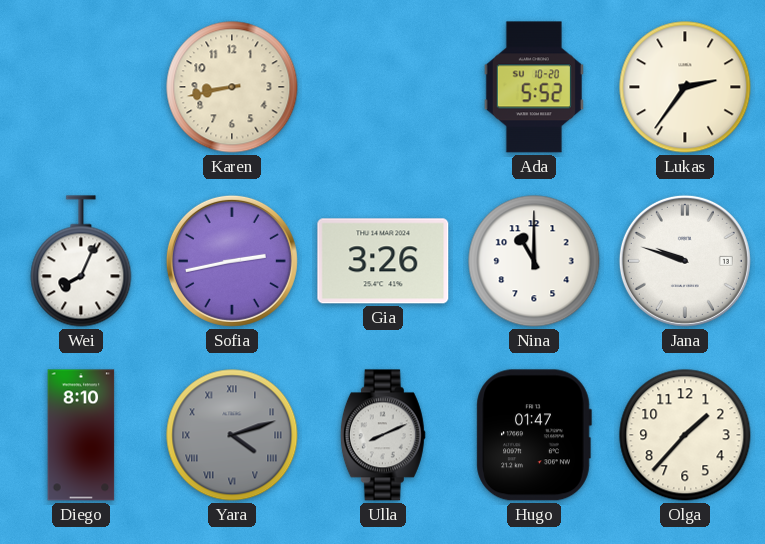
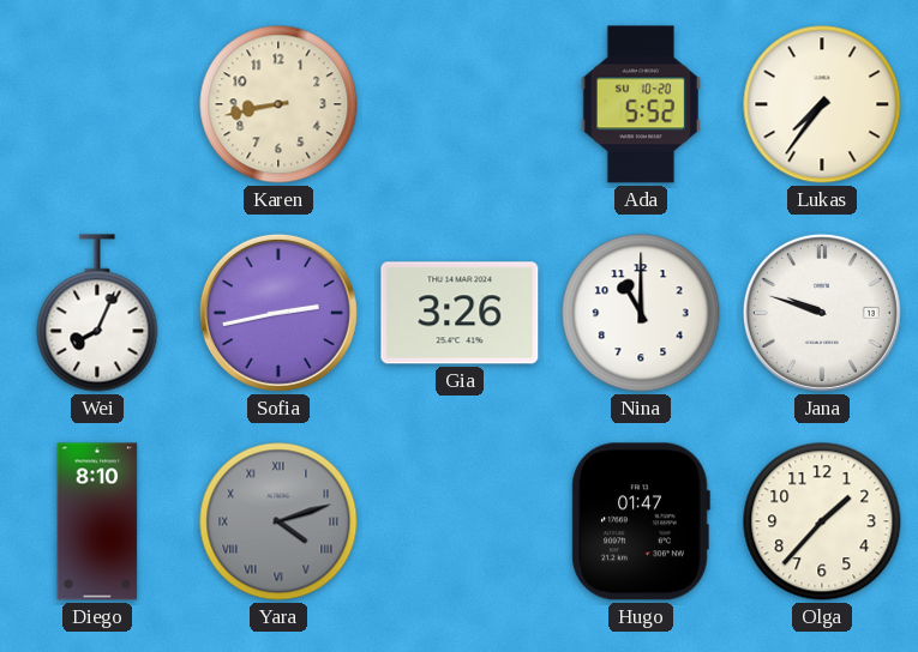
Lukas: 2:36 -> 7:36 (822, 104)
Ulla: 8:11 -> none (383, 435)
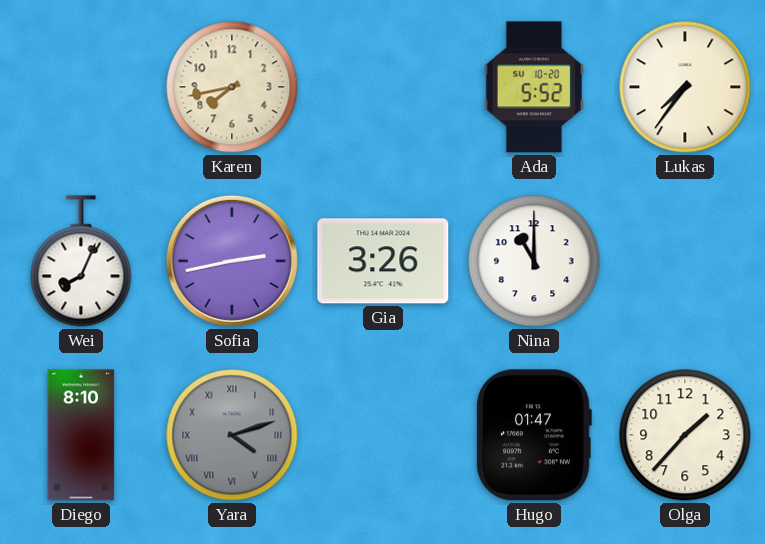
Karen: 8:43 -> 7:43 (232, 87)
Jana: 9:48 -> none (822, 313)
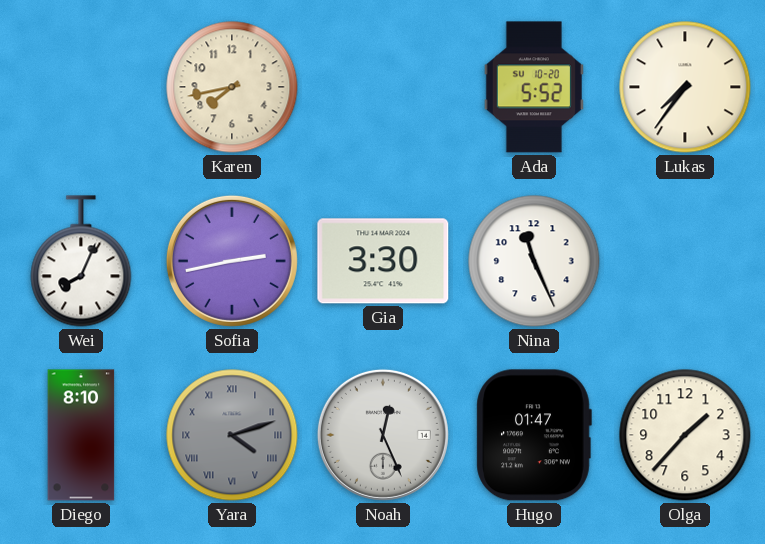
Gia: 3:26 -> 3:30 (383, 261)
Nina: 11:00 -> 11:26 (534, 261)
Noah: none -> 12:26 (383, 435)
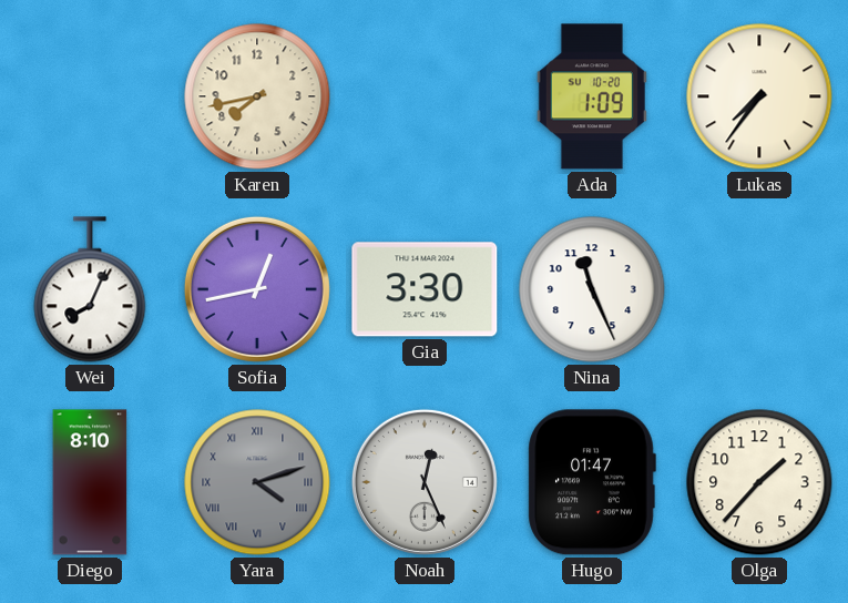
Ada: 5:52 -> 1:09 (592, 96)
Sofia: 2:43 -> 12:43 (257, 289)
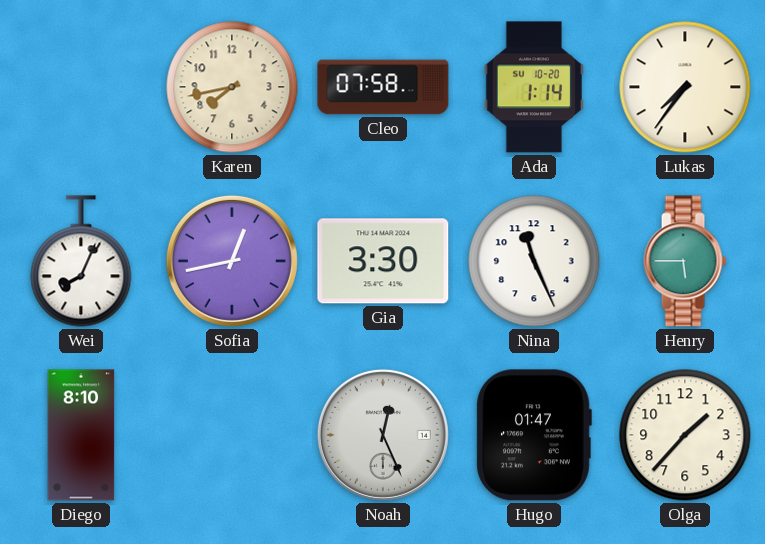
Cleo: none -> 07:58 (383, 87)
Ada: 1:09 -> 1:14 (534, 87)
Henry: none -> 5:45 (685, 261)
Yara: 4:12 -> none (257, 482)
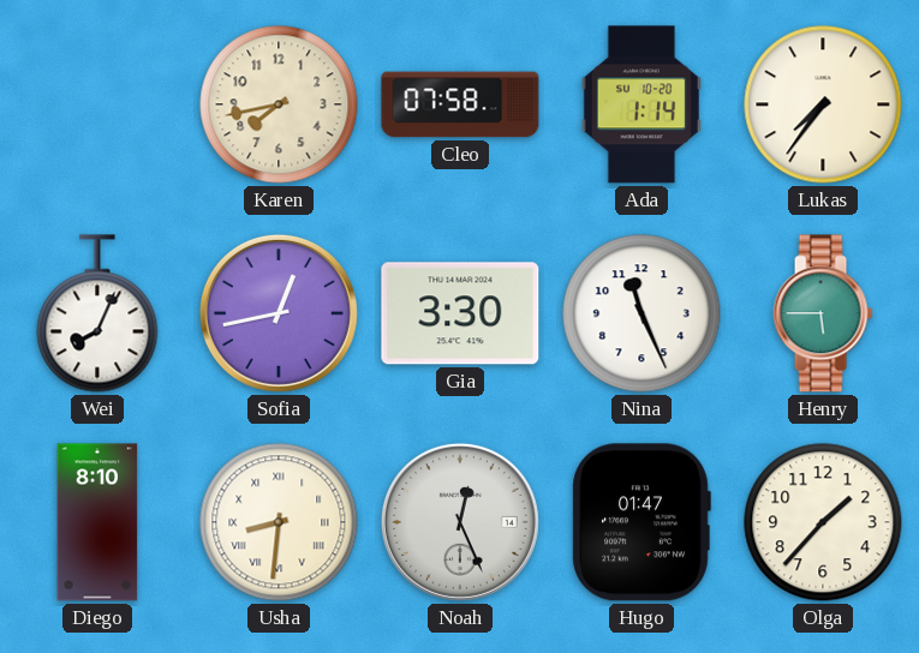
Usha: none -> 8:31 (279, 522)
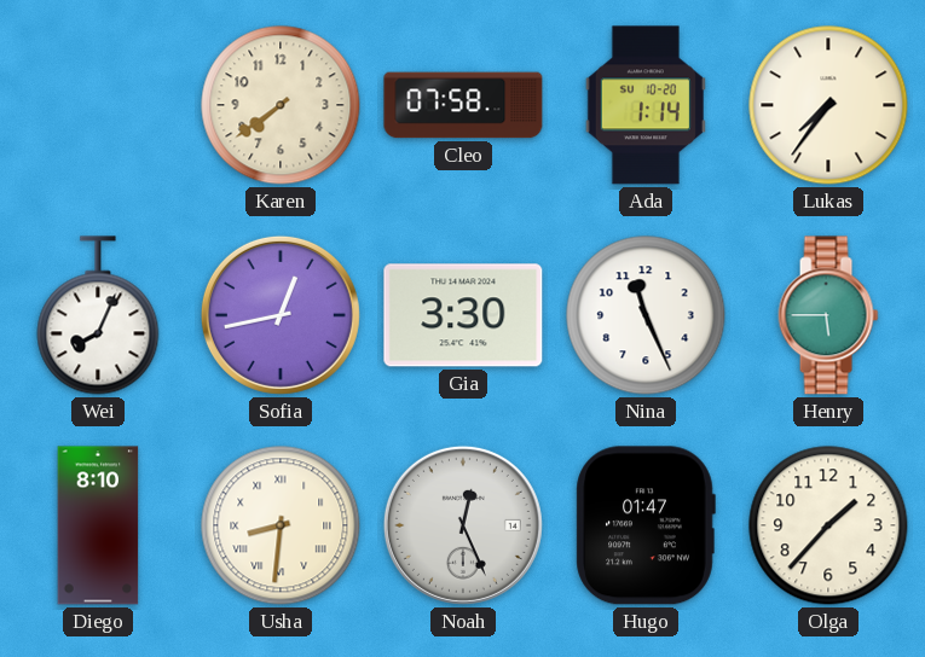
Karen: 7:43 -> 7:39 (281, 105)
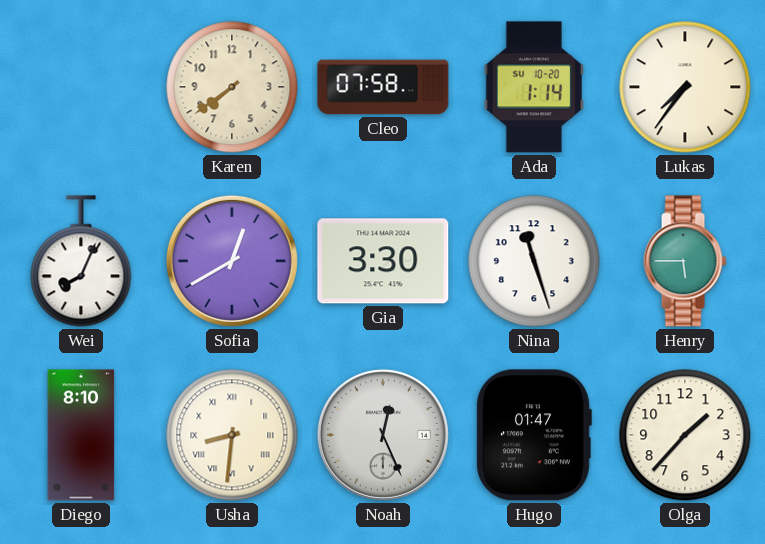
Sofia: 12:43 -> 12:40 (232, 261)
Nina: 11:26 -> 11:27 (534, 261)
